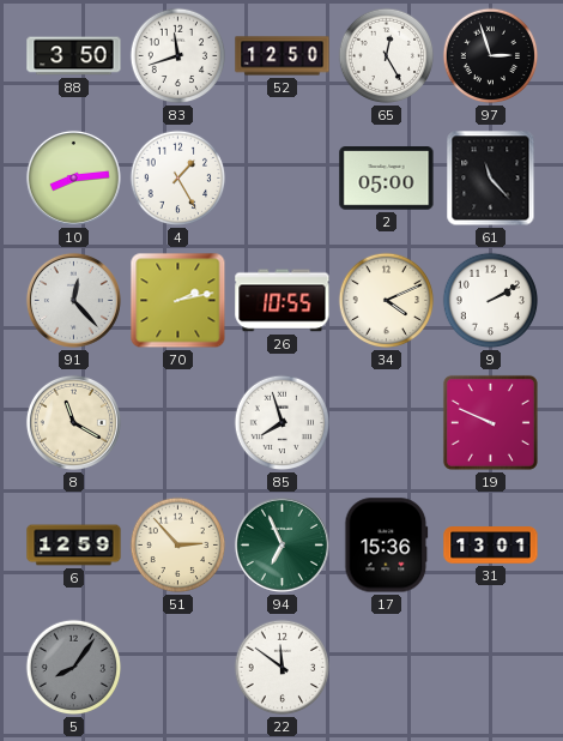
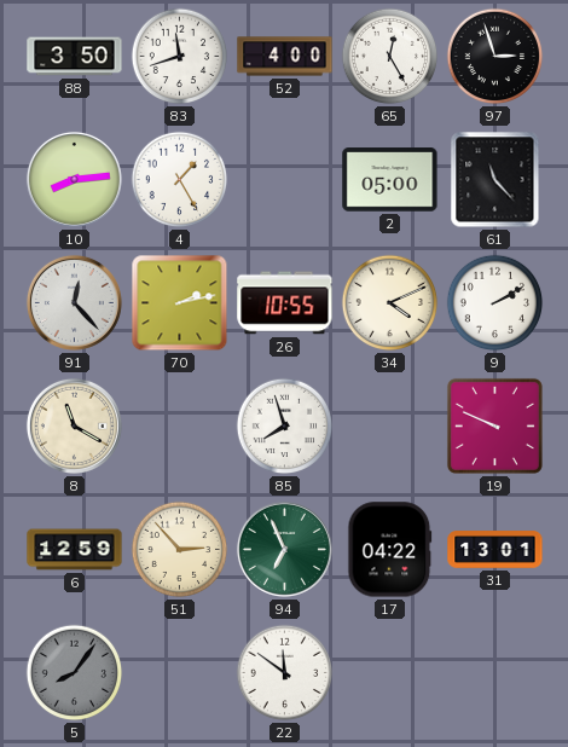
52: 12:50 -> 4:00 (285, 57)
17: 15:36 -> 04:22 (390, 550)
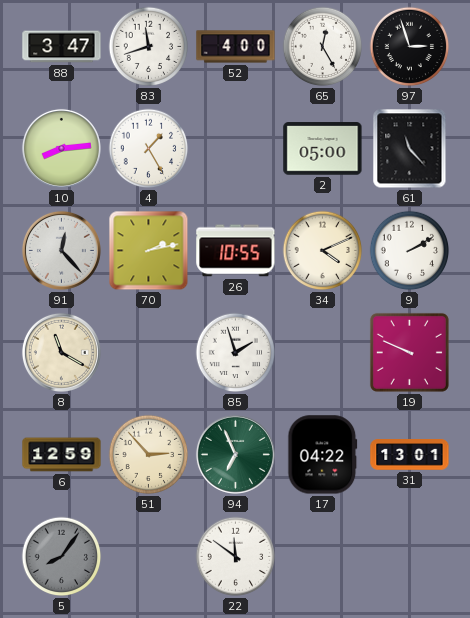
88: 3:50 -> 3:47 (62, 47)
85: 7:57 -> 1:57 (236, 353)
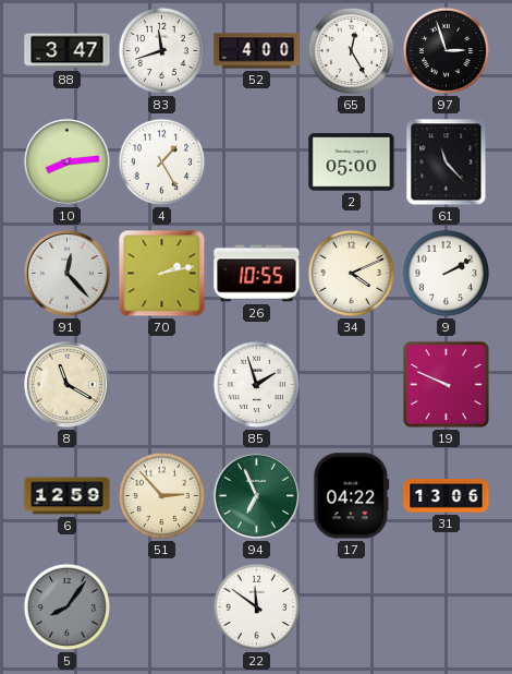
31: 13:01 -> 13:06 (447, 496)
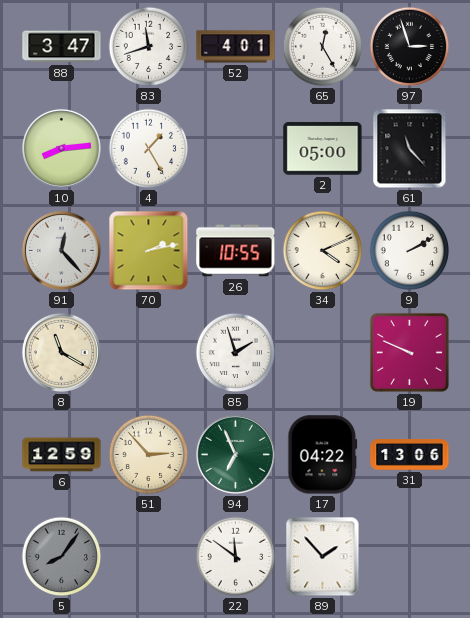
52: 4:00 -> 4:01 (236, 47)
89: none -> 1:53 (323, 557)
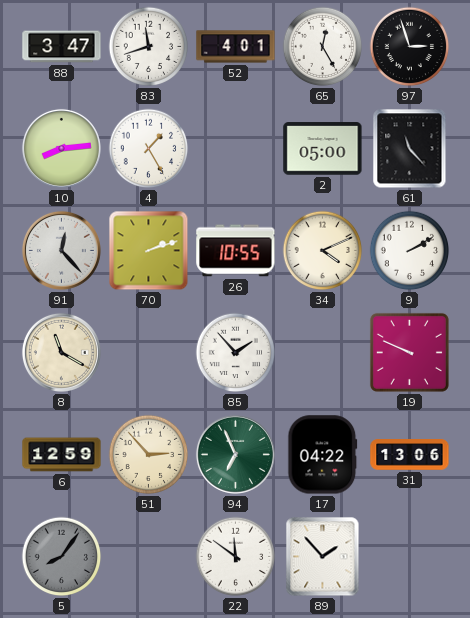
70: 2:13 -> 2:12 (149, 251)
85: 1:57 -> 1:53 (236, 353)
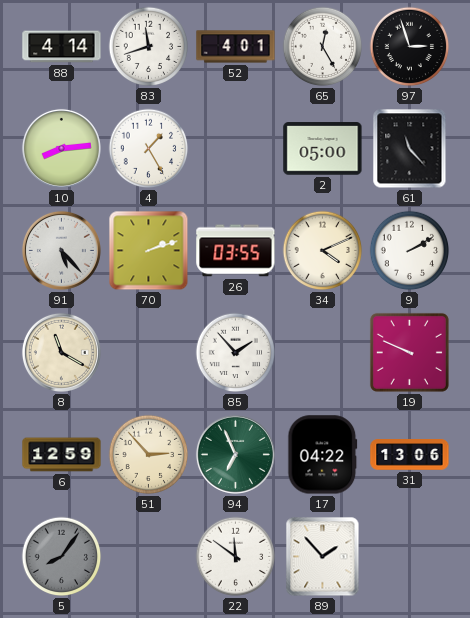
88: 3:47 -> 4:14 (62, 47)
91: 12:23 -> 5:23 (61, 250)
26: 10:55 -> 03:55 (236, 251)
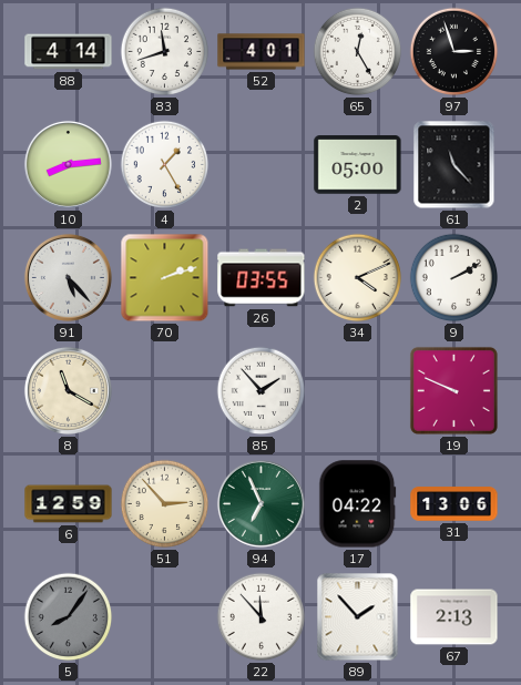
22: 11:51 -> 11:53 (262, 617)
67: none -> 2:13 (454, 617)
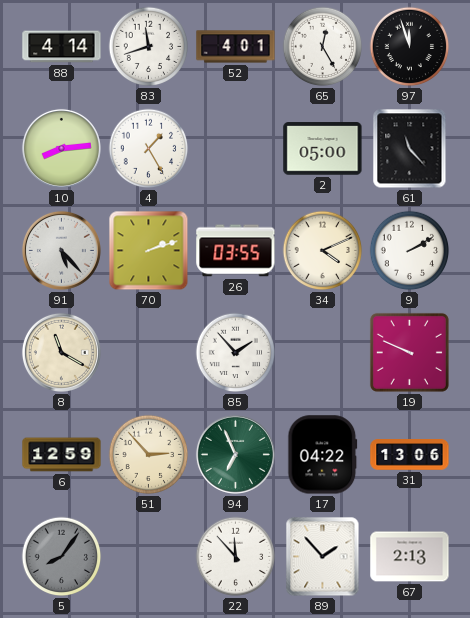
97: 2:57 -> 11:57 (410, 47)
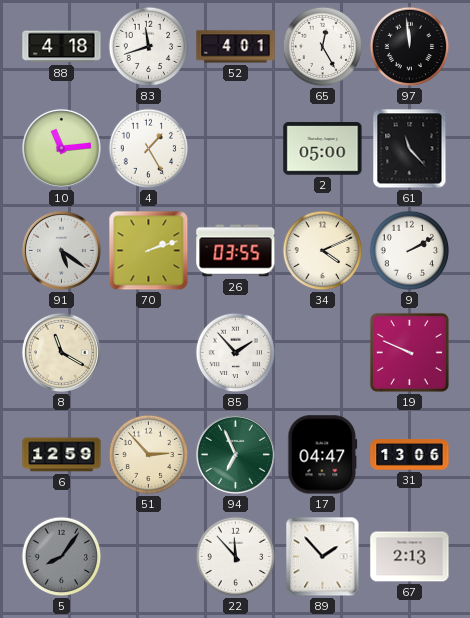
88: 4:14 -> 4:18 (62, 47)
97: 11:57 -> 11:59 (410, 47)
10: 8:14 -> 11:14 (61, 148)
91: 5:23 -> 5:21 (61, 250)
17: 04:22 -> 04:47 (323, 455)
